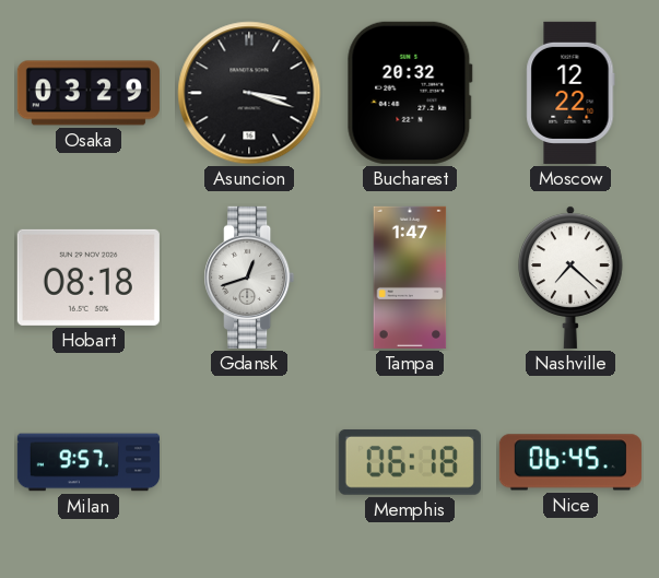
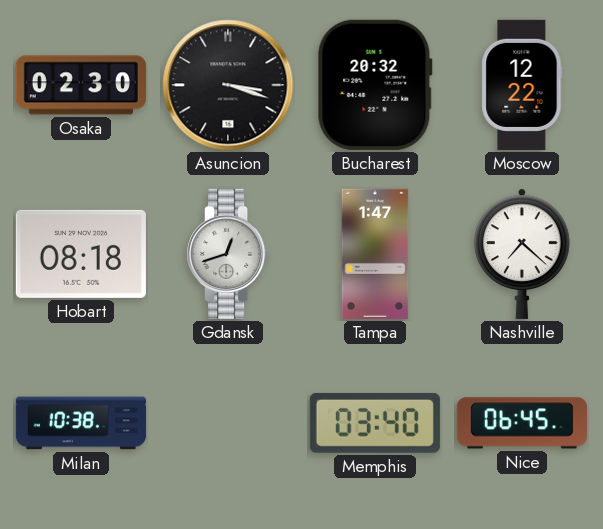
Osaka: 03:29 -> 02:30 (81, 85)
Milan: 9:57 -> 10:38 (81, 423)
Memphis: 06:18 -> 03:40 (375, 423)
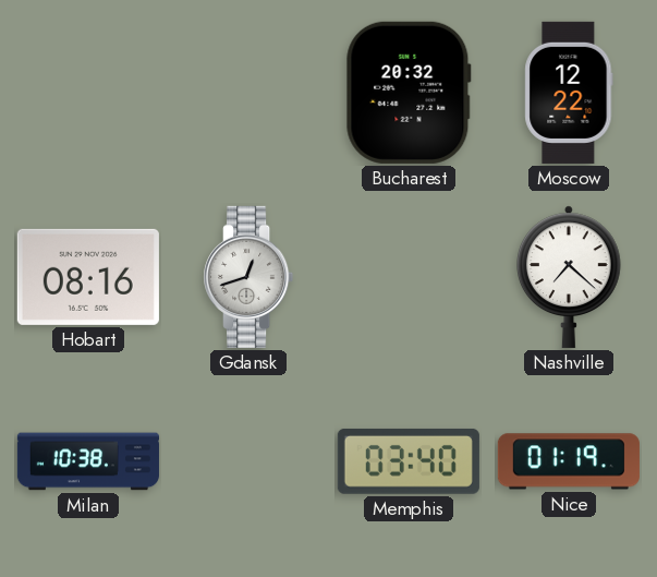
Osaka: 02:30 -> none (81, 85)
Asuncion: 3:18 -> none (228, 85)
Hobart: 08:18 -> 08:16 (88, 277)
Tampa: 1:47 -> none (375, 254)
Nice: 06:45 -> 01:19 (569, 461)
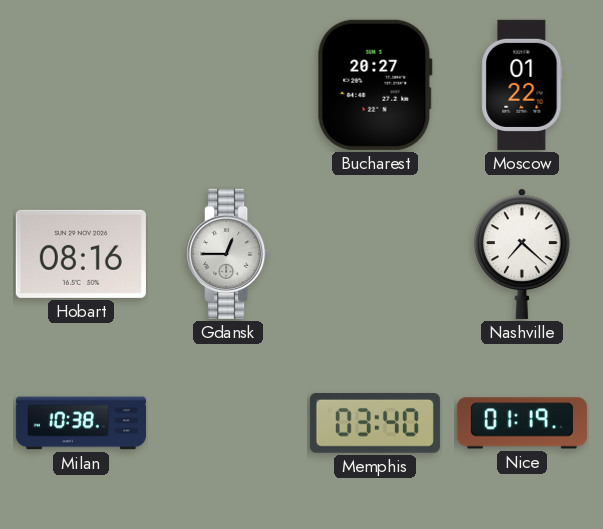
Bucharest: 20:32 -> 20:27 (375, 85)
Moscow: 12:22 -> 01:22 (522, 85)
Gdansk: 12:42 -> 12:45 (228, 254)
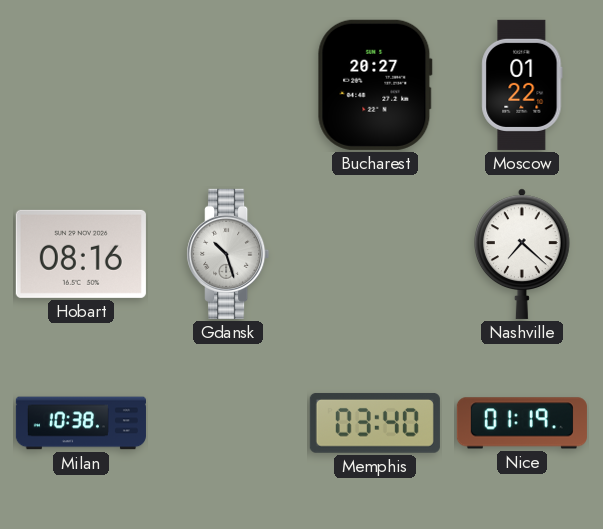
Gdansk: 12:45 -> 10:27 (228, 254)
